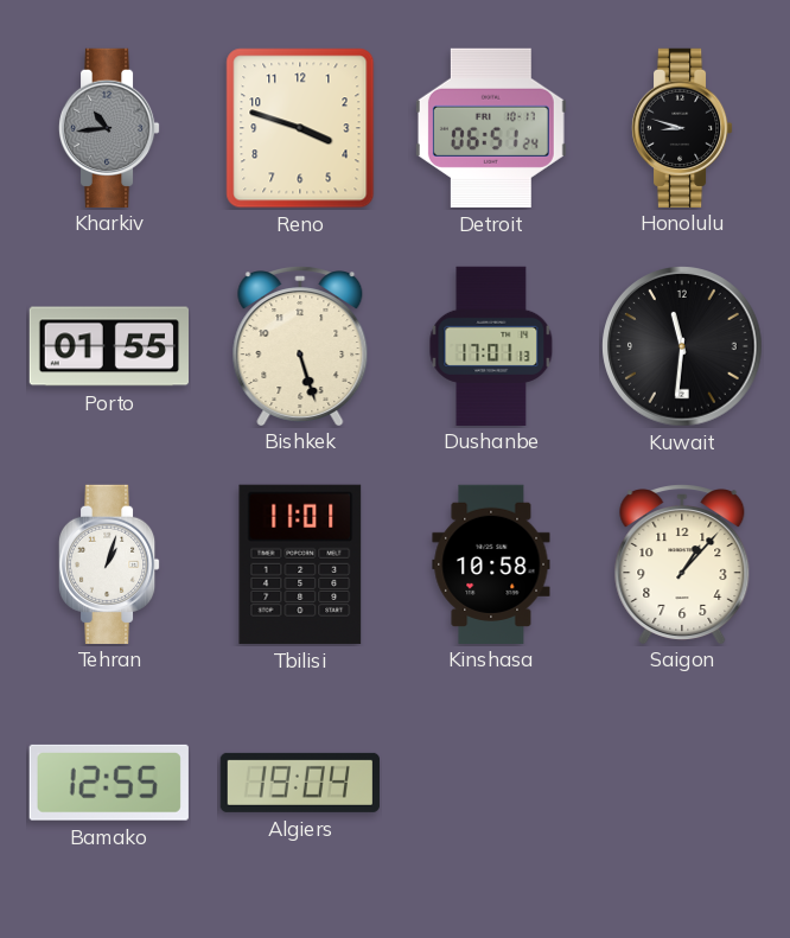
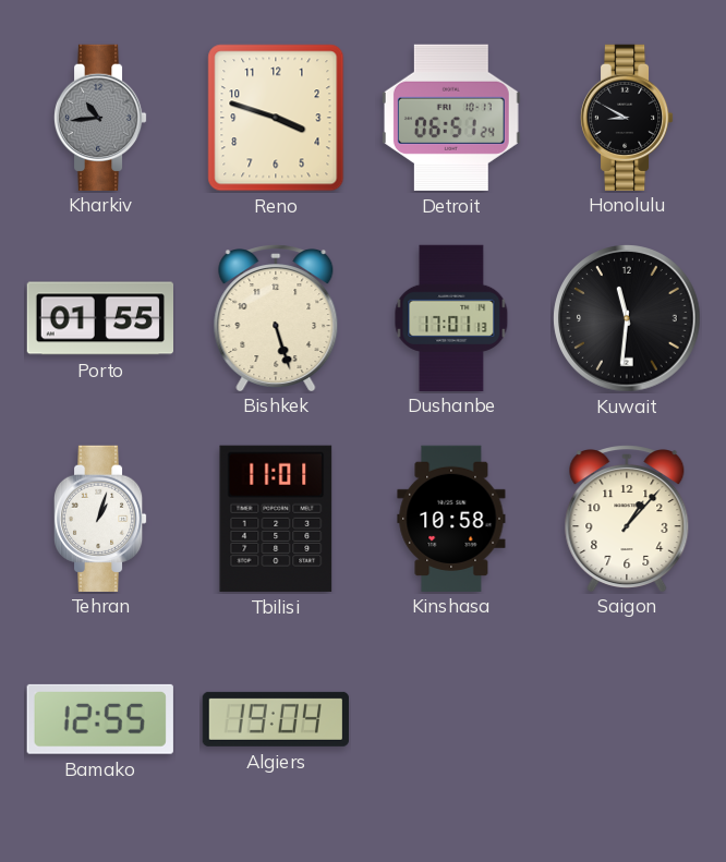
Honolulu: 8:48 -> 8:50 (627, 117)
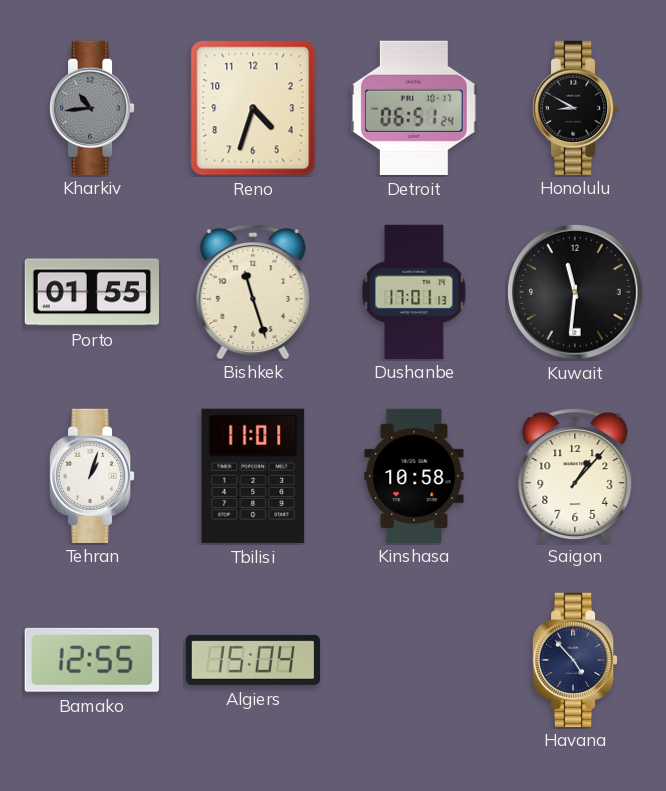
Reno: 3:48 -> 4:33 (253, 108)
Bishkek: 5:27 -> 11:27 (253, 292)
Algiers: 19:04 -> 15:04 (252, 660)
Havana: none -> 4:53 (575, 659)
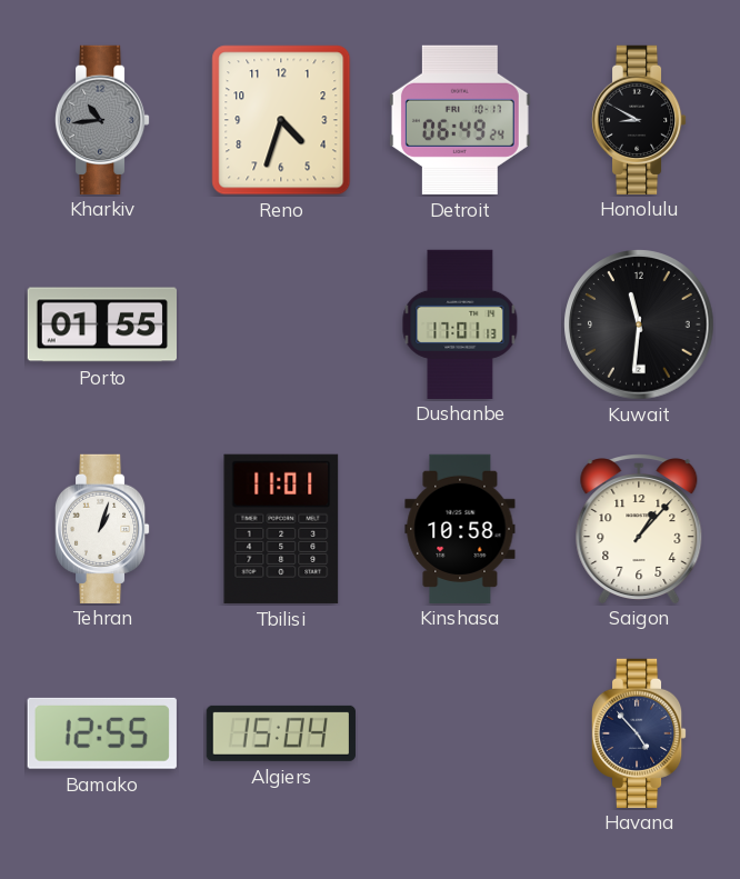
Detroit: 06:51 -> 06:49 (460, 120)
Bishkek: 11:27 -> none (253, 292)
